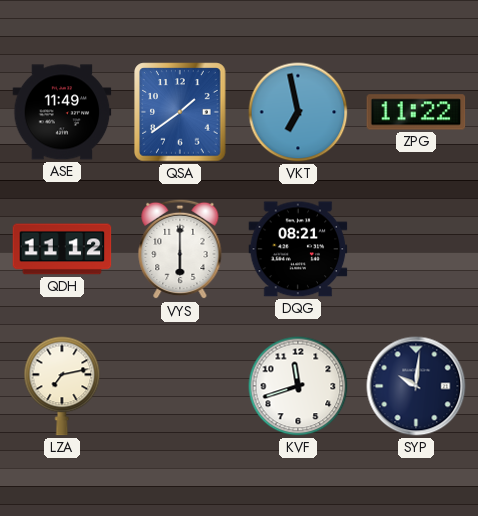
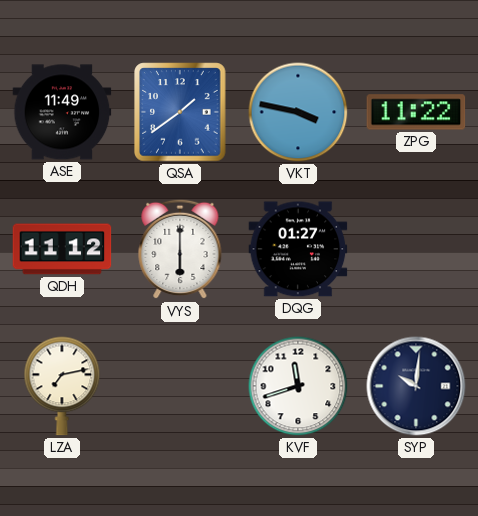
VKT: 6:58 -> 3:47 (298, 112)
DQG: 08:21 -> 01:27 (298, 249)
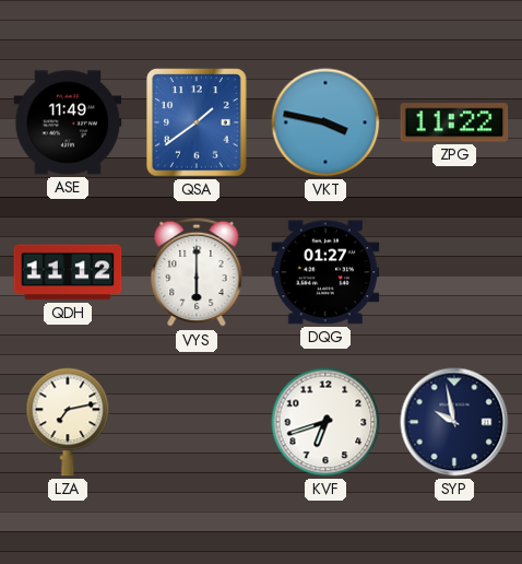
KVF: 11:42 -> 6:42 (325, 422)
SYP: 10:01 -> 9:58 (454, 422)
